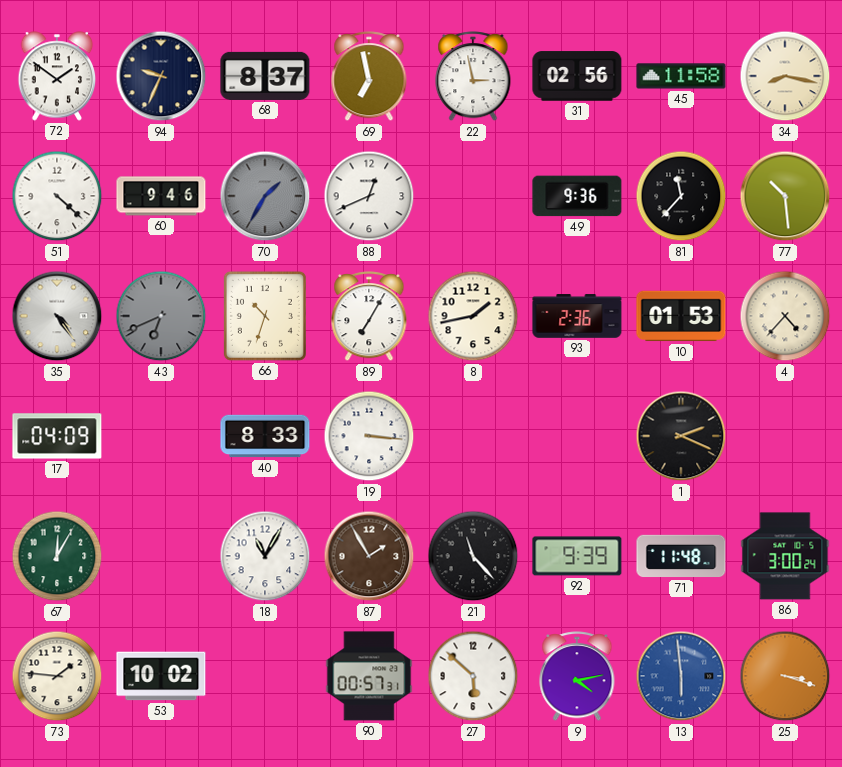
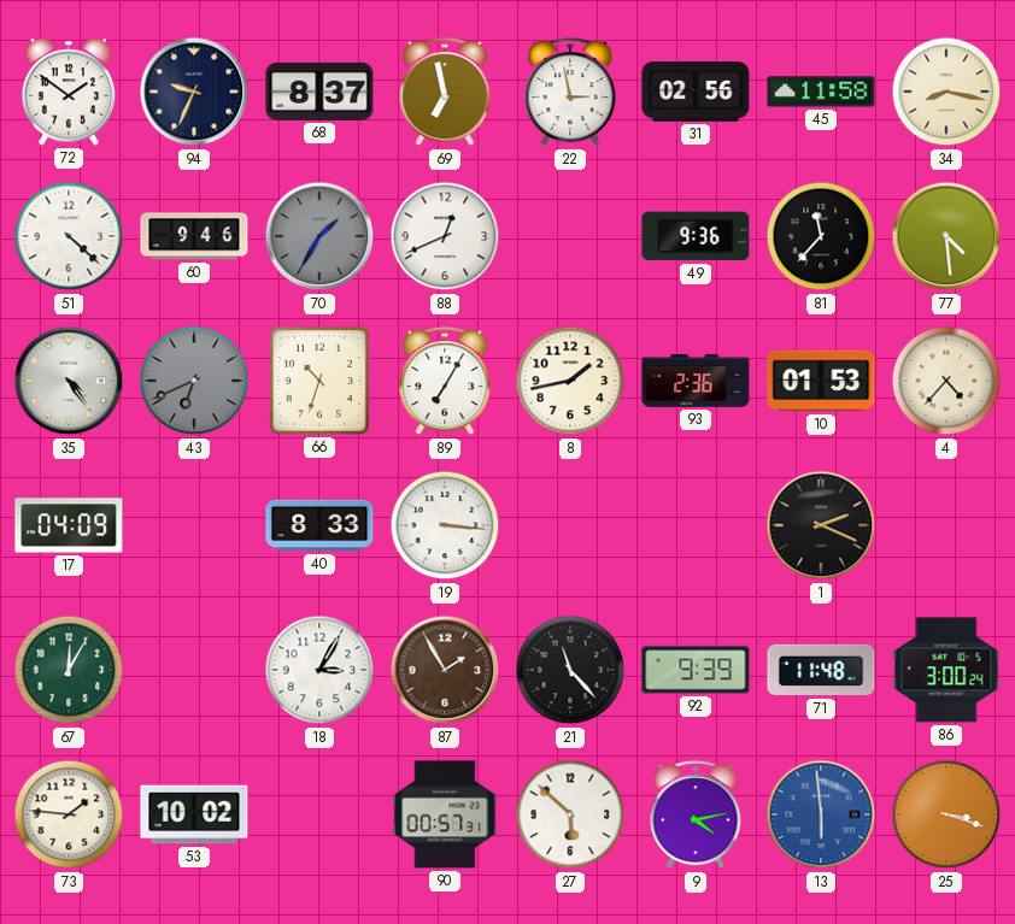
77: 10:29 -> 4:29 (946, 236)
18: 11:05 -> 3:05 (319, 670)
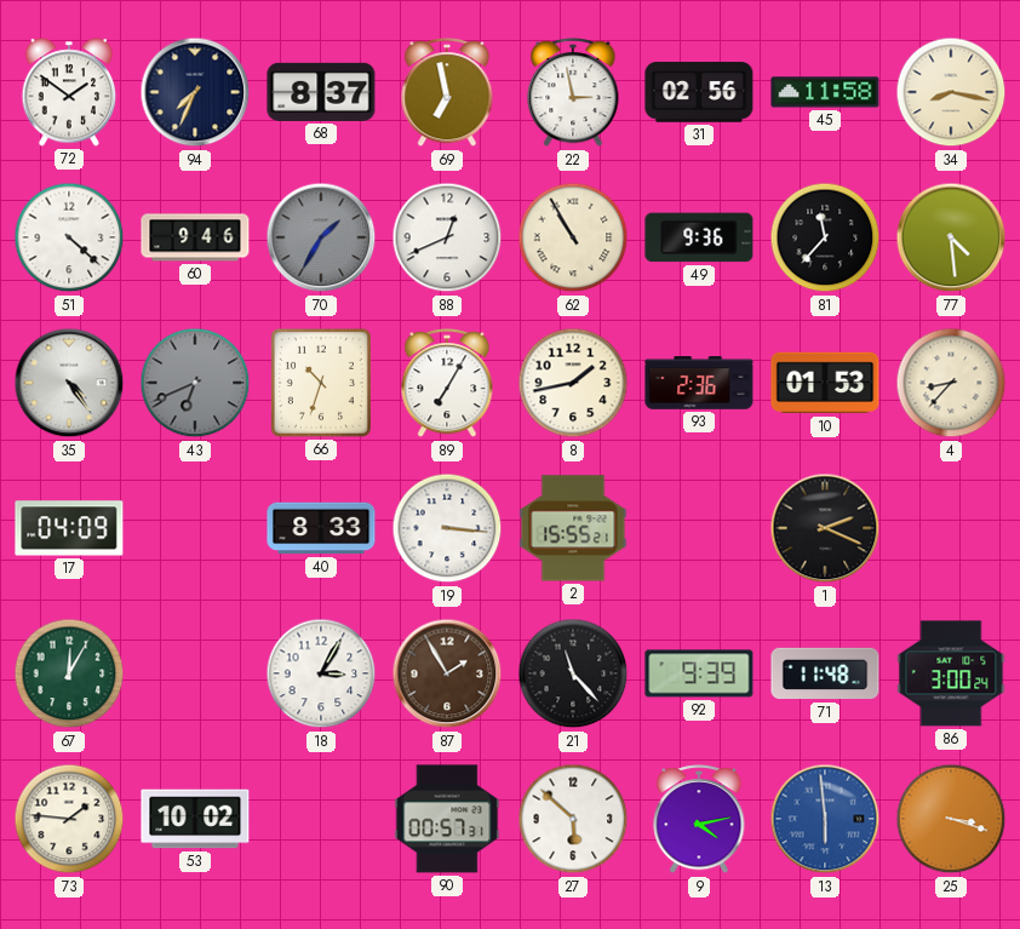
94: 9:34 -> 7:34 (195, 92)
62: none -> 10:55 (573, 237)
4: 4:37 -> 8:37 (951, 383)
2: none -> 15:55 (573, 528)
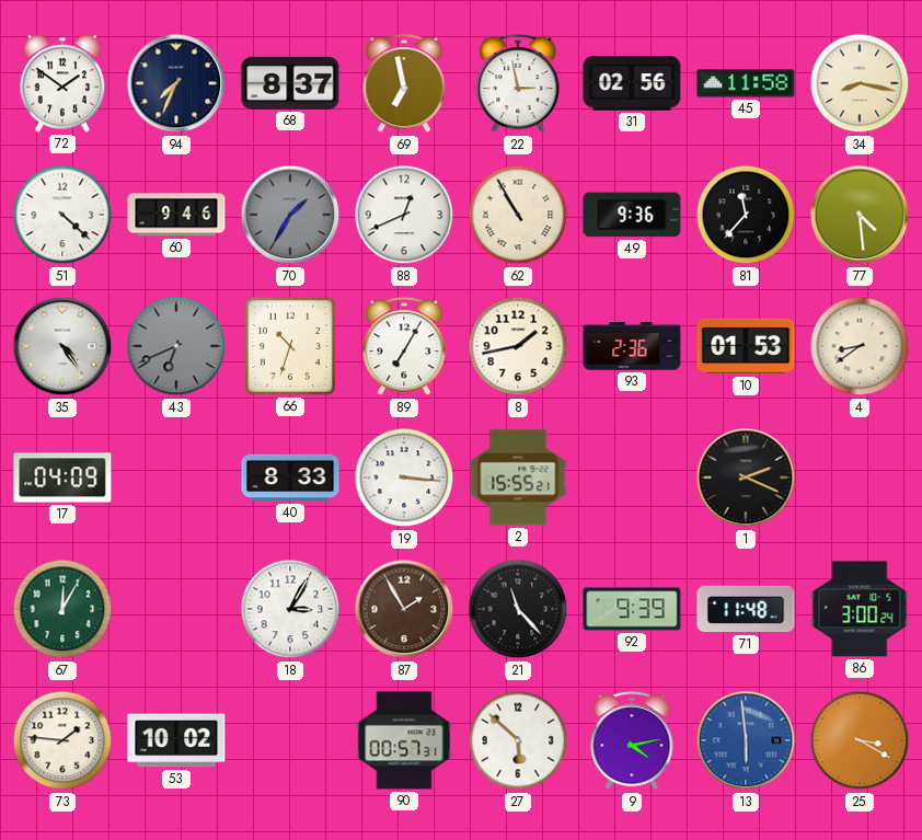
4: 8:37 -> 8:39 (860, 346)
25: 3:18 -> 3:20 (860, 740)
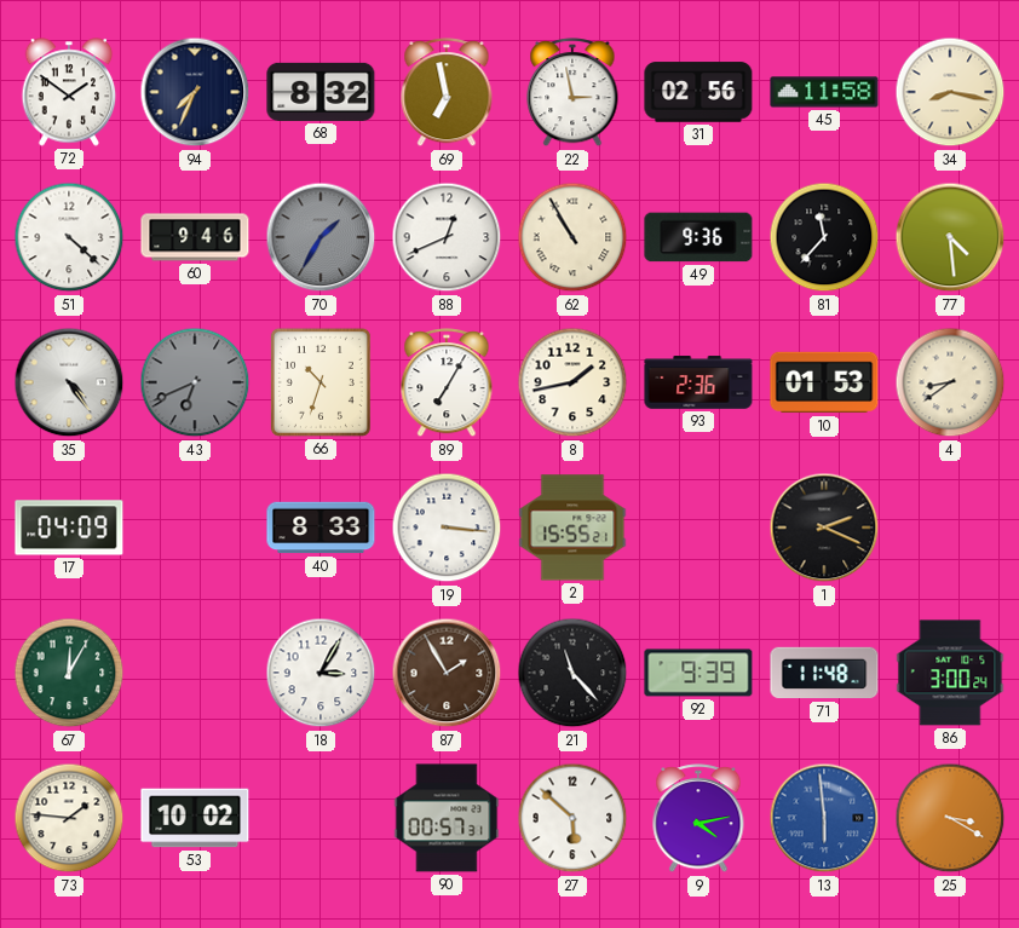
68: 8:37 -> 8:32 (321, 92)
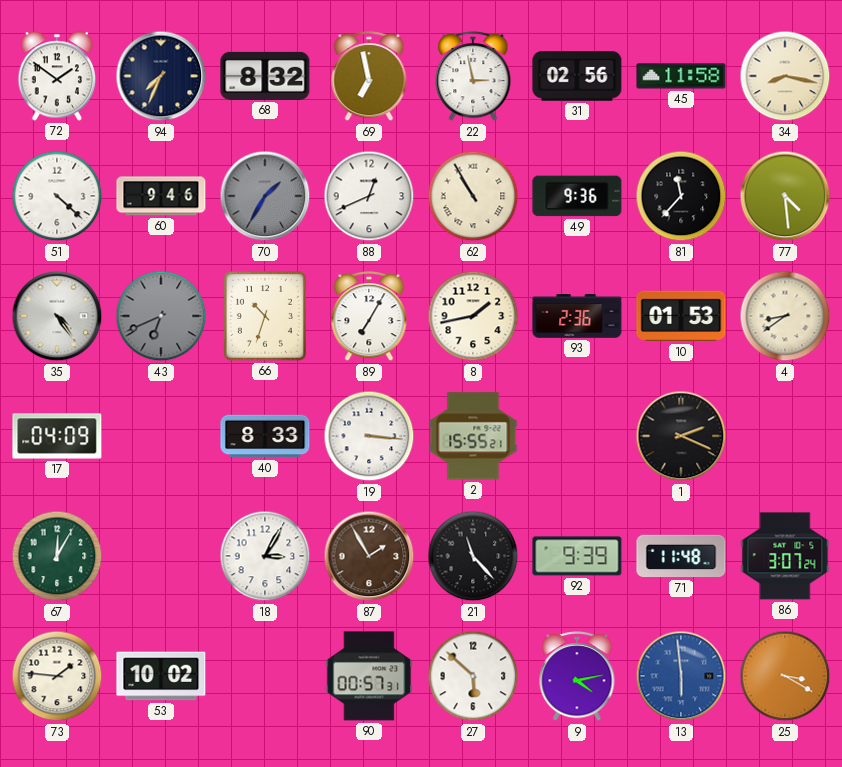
86: 3:00 -> 3:07 (785, 556)
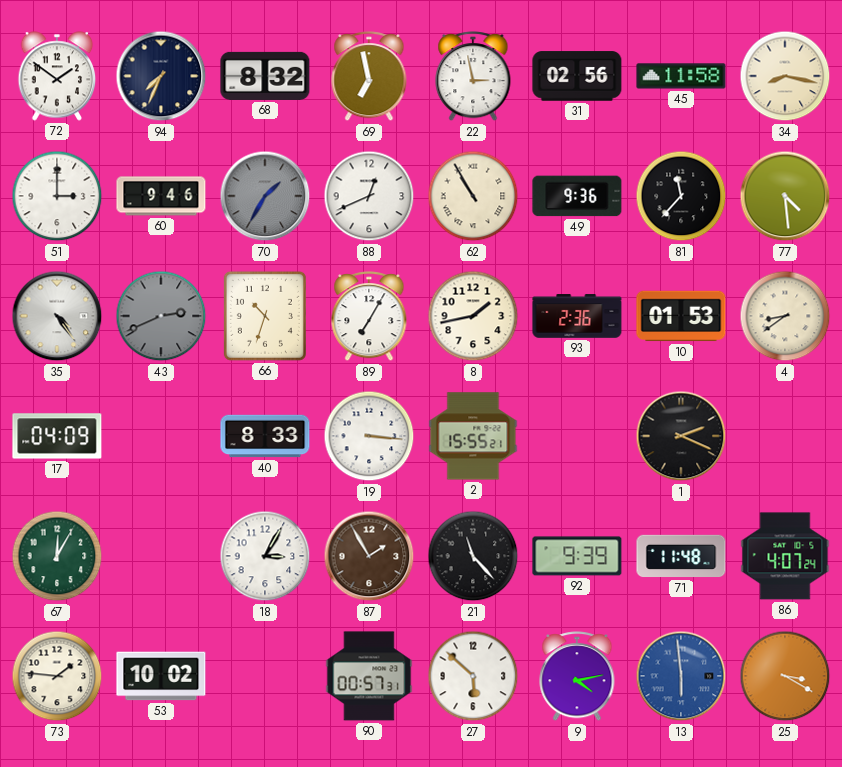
51: 4:22 -> 3:00 (57, 196)
43: 6:41 -> 2:41 (161, 316)
86: 3:07 -> 4:07 (785, 556)
